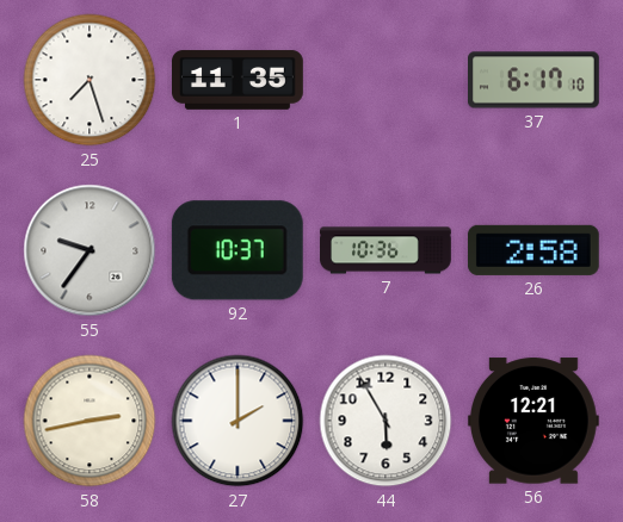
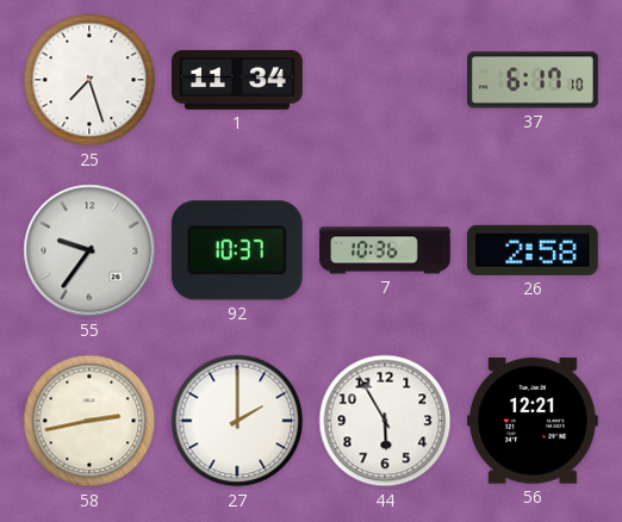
1: 11:35 -> 11:34 (238, 80)
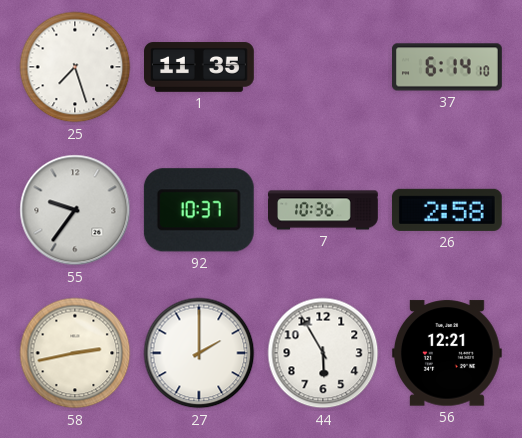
1: 11:34 -> 11:35 (200, 67)
37: 6:17 -> 6:14 (448, 67)
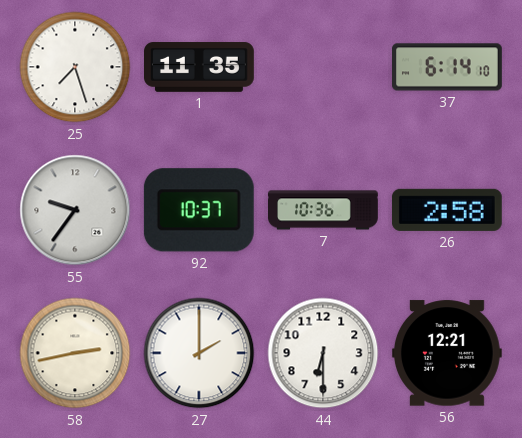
44: 5:55 -> 6:30 (323, 353)
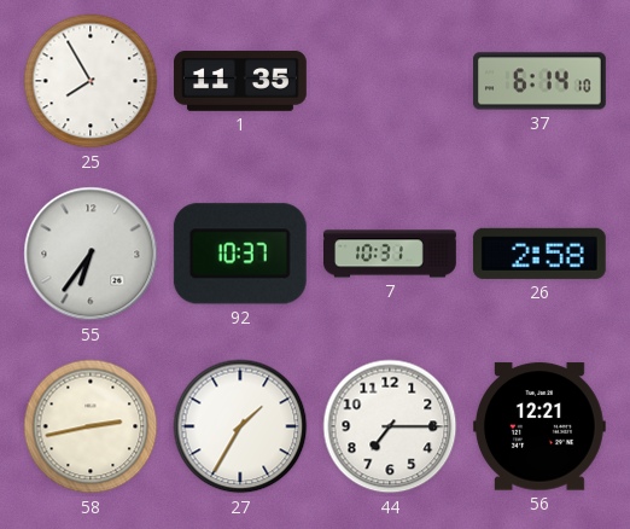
25: 7:27 -> 7:55 (91, 81)
55: 9:36 -> 6:36 (91, 254)
7: 10:36 -> 10:31 (391, 254)
27: 2:00 -> 1:35 (240, 426)
44: 6:30 -> 7:15 (390, 426)
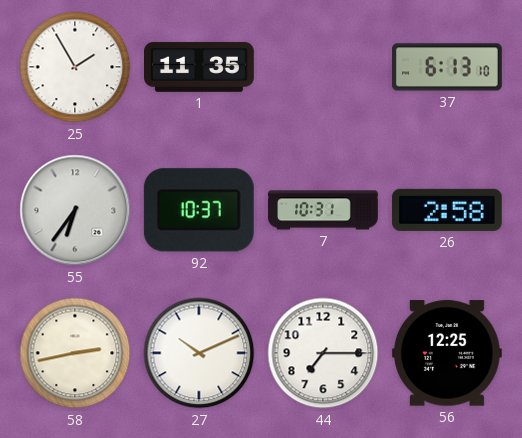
25: 7:55 -> 1:55 (75, 67)
37: 6:14 -> 6:13 (448, 67)
27: 1:35 -> 10:11 (199, 353)
56: 12:21 -> 12:25 (447, 353)
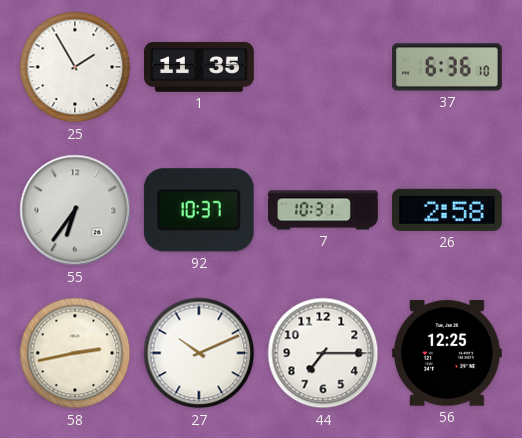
37: 6:13 -> 6:36 (448, 67)
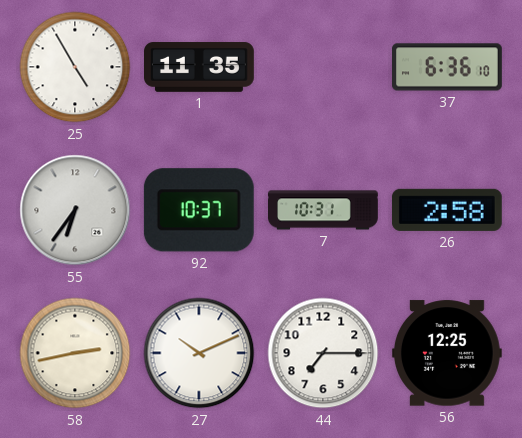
25: 1:55 -> 4:55 (75, 67)
